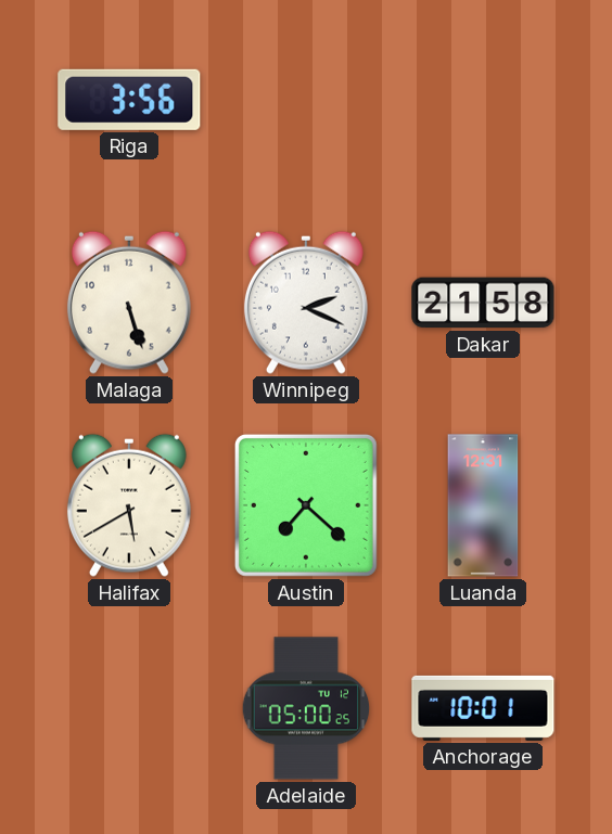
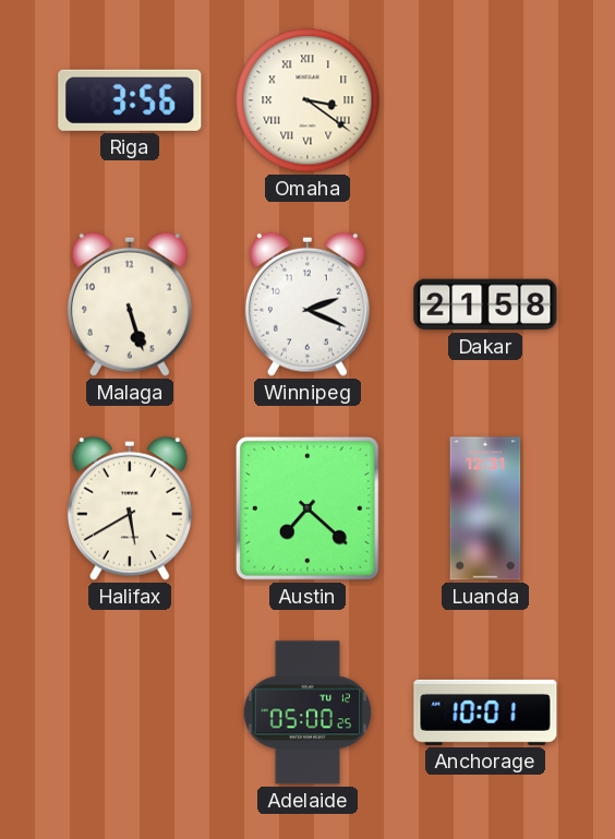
Omaha: none -> 3:21 (307, 100)
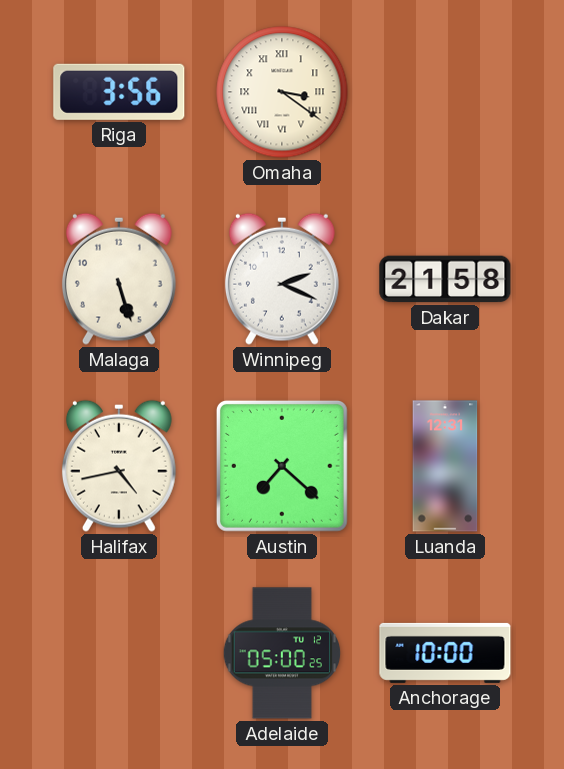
Halifax: 5:40 -> 4:43 (119, 466)
Anchorage: 10:01 -> 10:00 (445, 653)
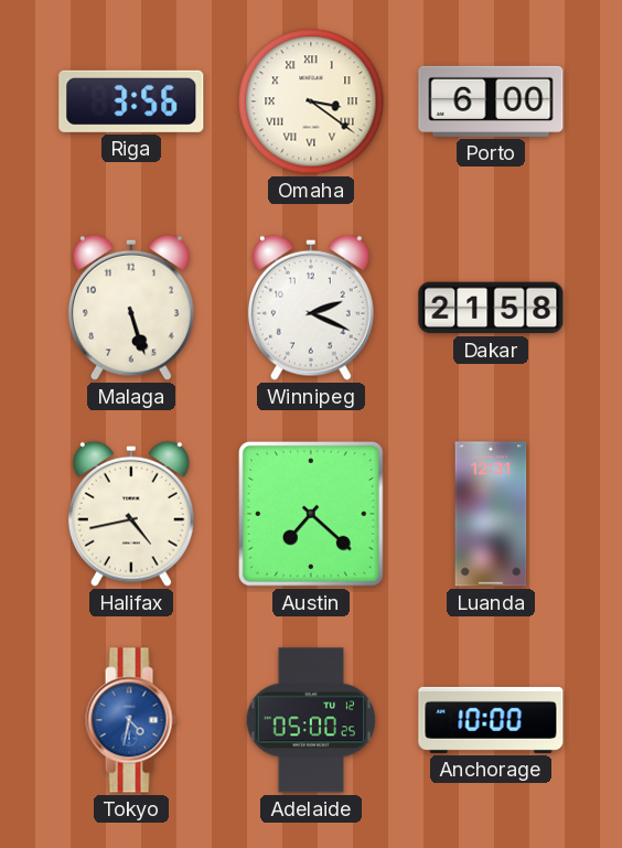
Porto: none -> 6:00 (491, 101)
Tokyo: none -> 4:32 (131, 720)
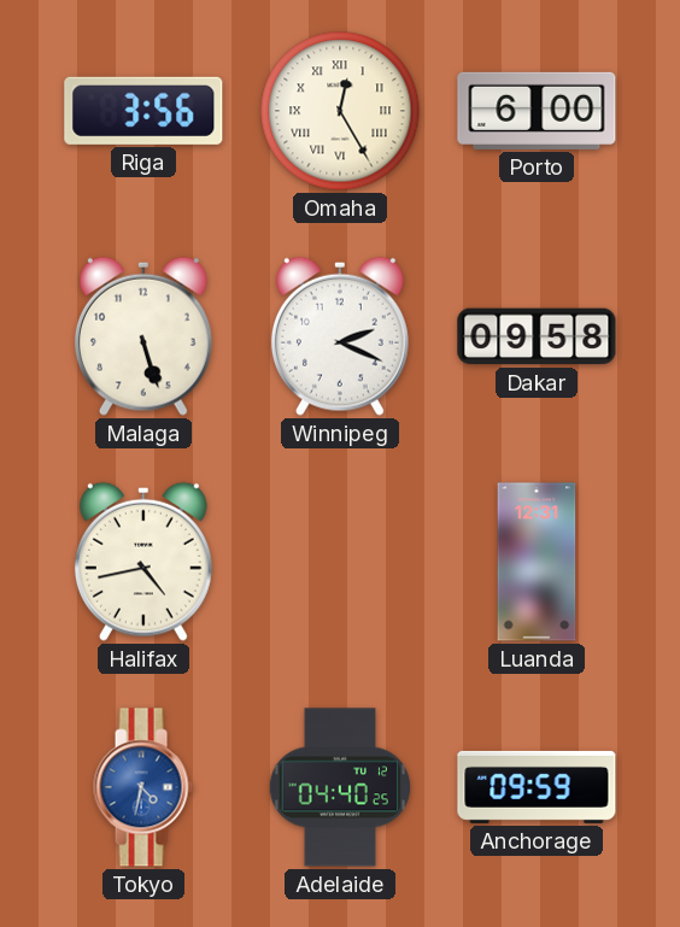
Omaha: 3:21 -> 12:25 (340, 111)
Dakar: 21:58 -> 09:58 (537, 336)
Austin: 7:22 -> none (311, 514)
Adelaide: 05:00 -> 04:40 (340, 787)
Anchorage: 10:00 -> 09:59 (537, 787)
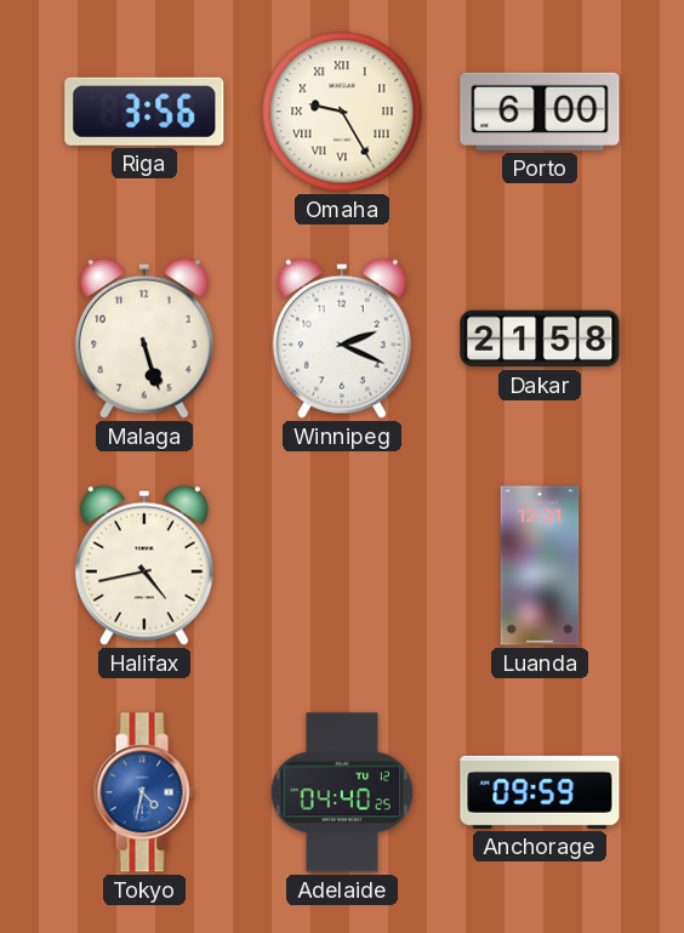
Omaha: 12:25 -> 9:25 (342, 112)
Dakar: 09:58 -> 21:58 (540, 339)
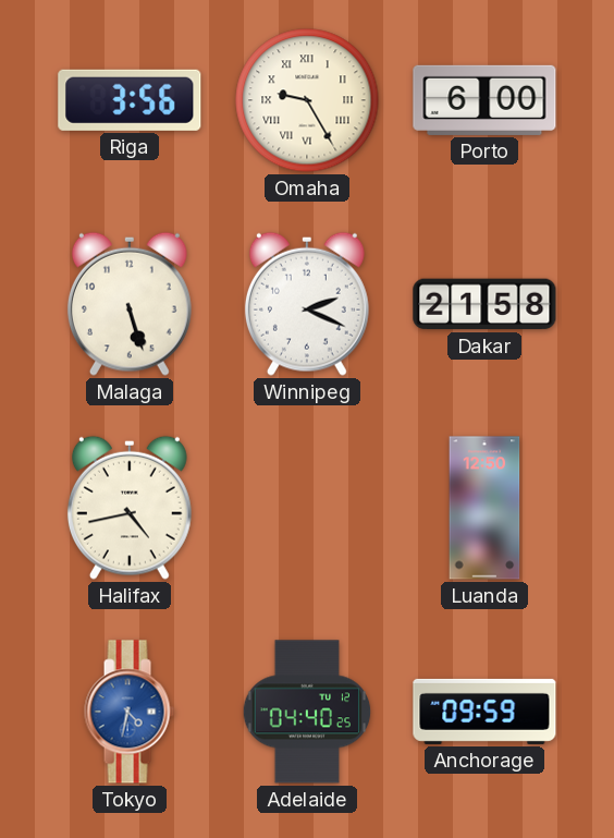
Luanda: 12:31 -> 12:50 (484, 508)
